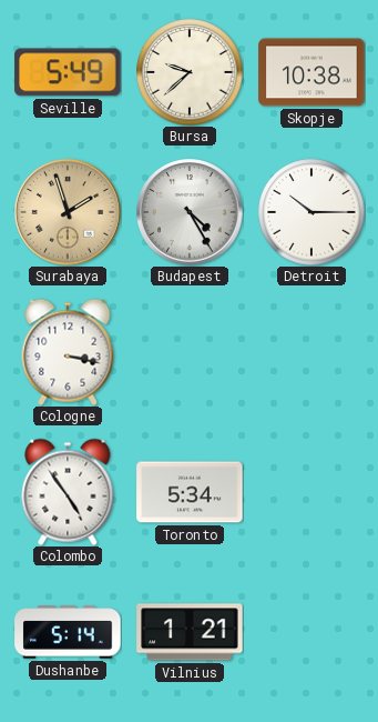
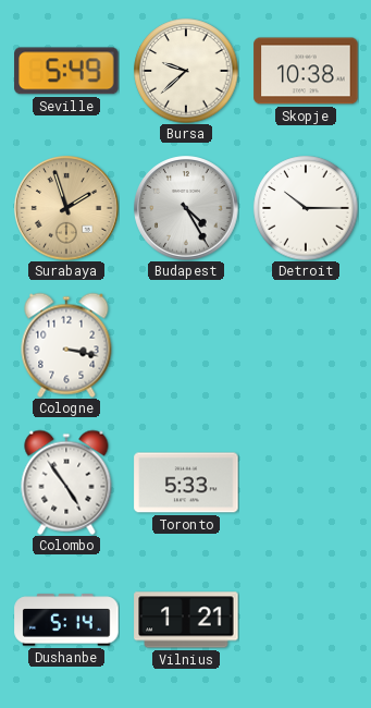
Toronto: 5:34 -> 5:33 (186, 483)
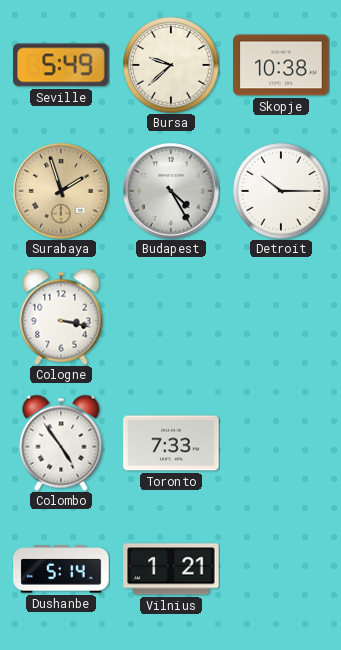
Toronto: 5:33 -> 7:33 (171, 443)
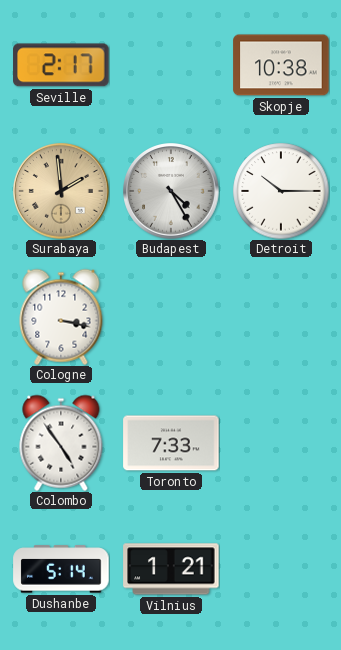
Seville: 5:49 -> 2:17 (61, 65)
Bursa: 9:38 -> none (171, 65)
Surabaya: 1:57 -> 1:59 (61, 191)
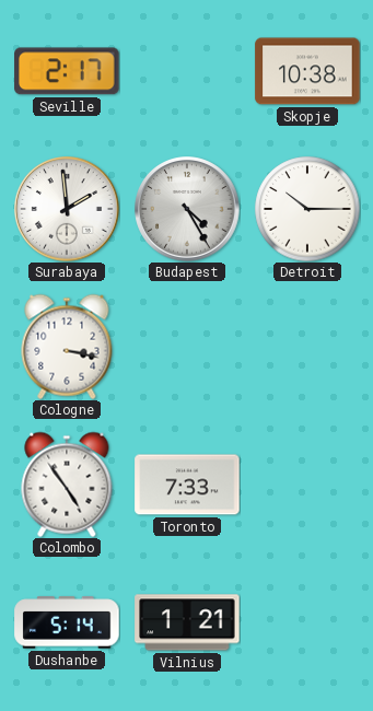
Surabaya dial: champagne -> white (67, 209)
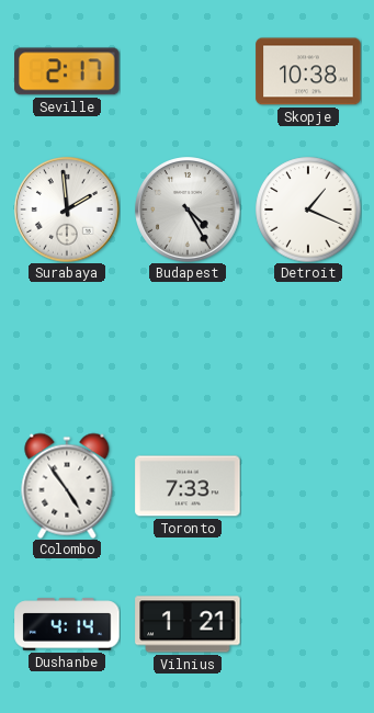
Detroit: 10:15 -> 1:19 (308, 210)
Cologne: 3:17 -> none (67, 347)
Dushanbe: 5:14 -> 4:14 (67, 624)
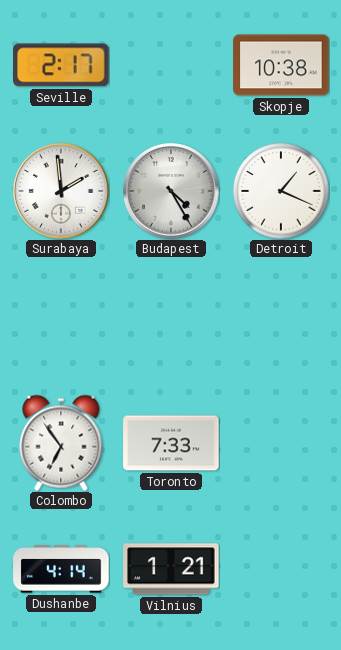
Colombo: 4:54 -> 6:54 (61, 443)
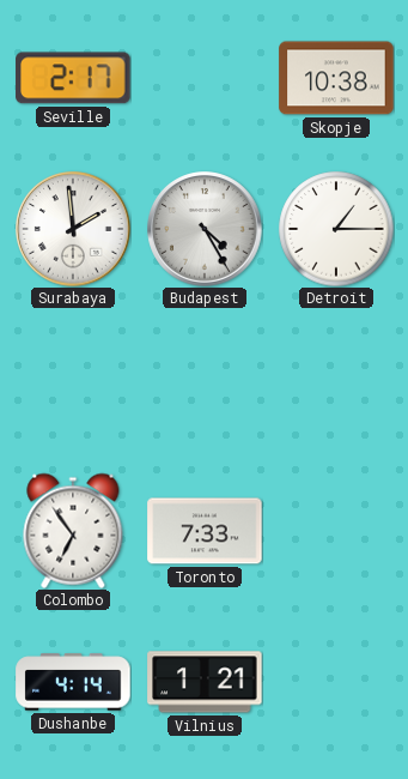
Detroit: 1:19 -> 1:15 (336, 229)
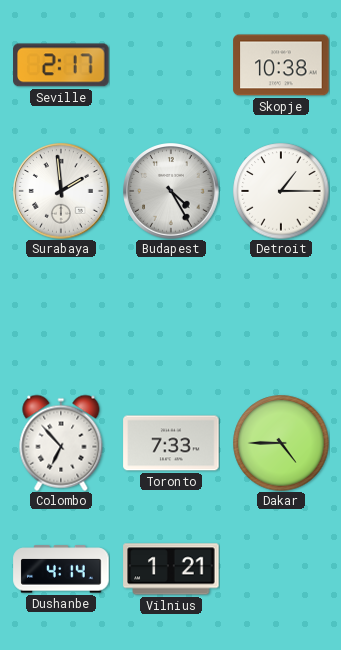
Colombo: 6:54 -> 6:53 (61, 443)
Dakar: none -> 4:45 (281, 443)
